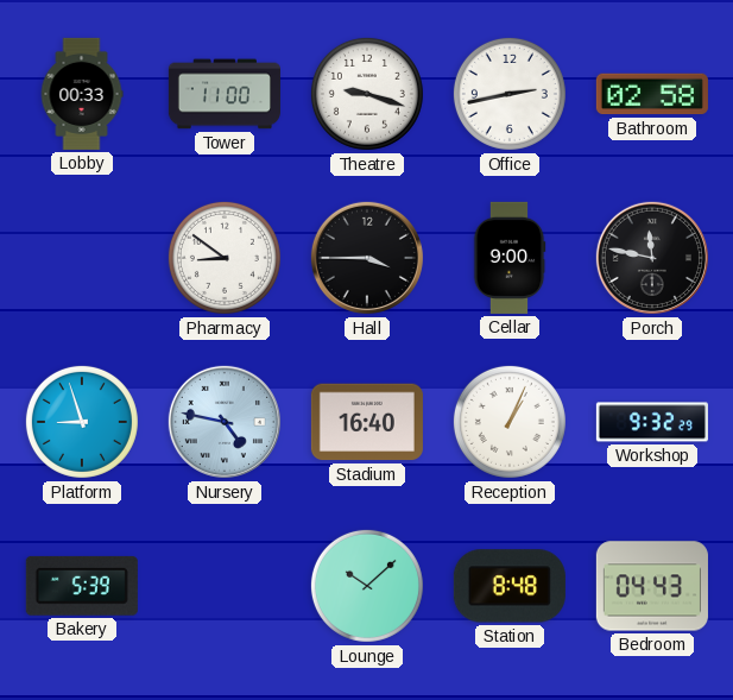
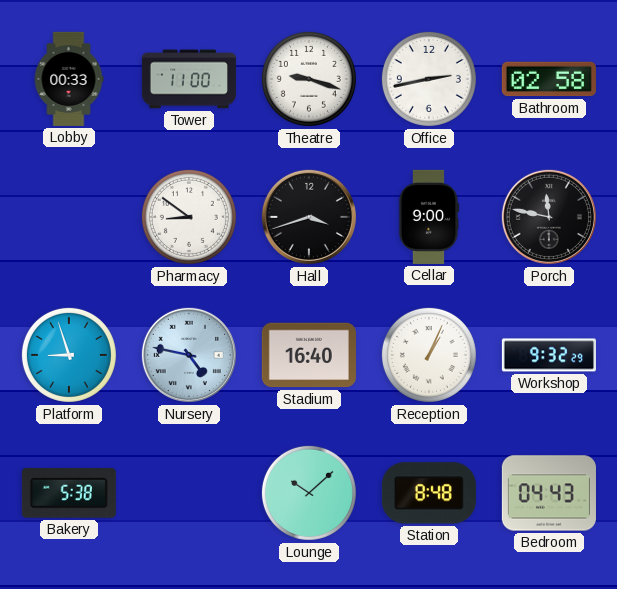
Hall: 3:45 -> 3:42 (309, 217)
Bakery: 5:39 -> 5:38 (69, 493)
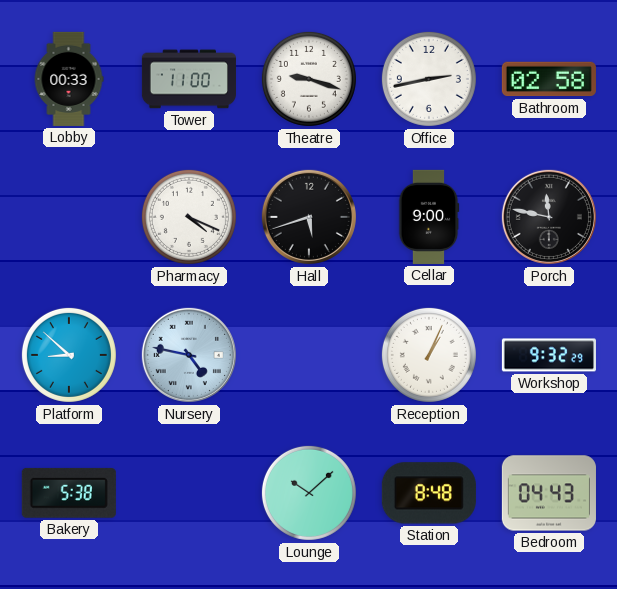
Pharmacy: 8:51 -> 4:19 (189, 217)
Hall: 3:42 -> 5:42 (309, 217)
Platform: 8:57 -> 8:52 (69, 355)
Stadium: 16:40 -> none (309, 355)
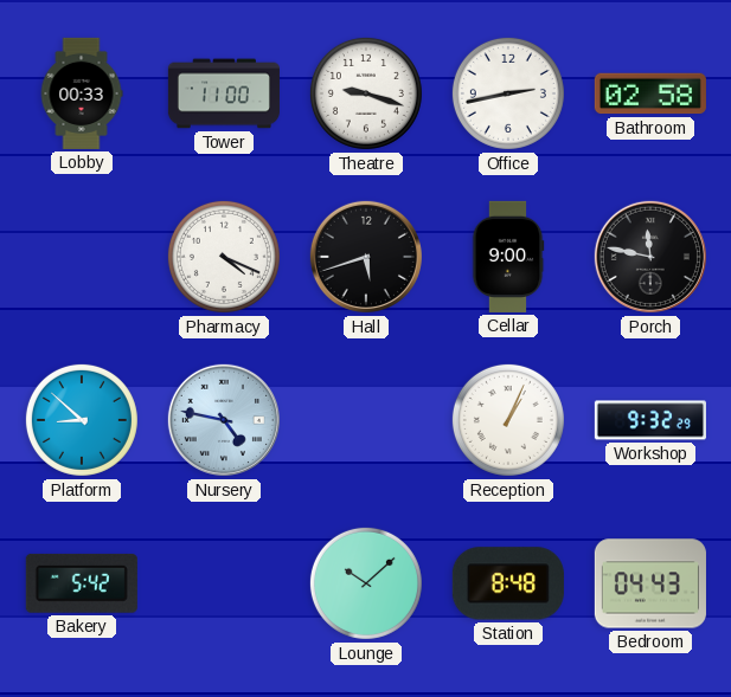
Bakery: 5:38 -> 5:42 (82, 583)
